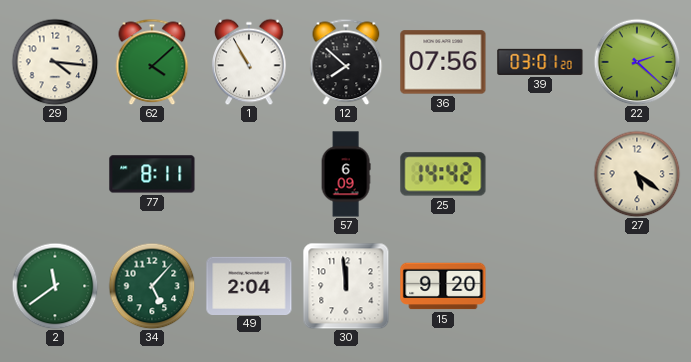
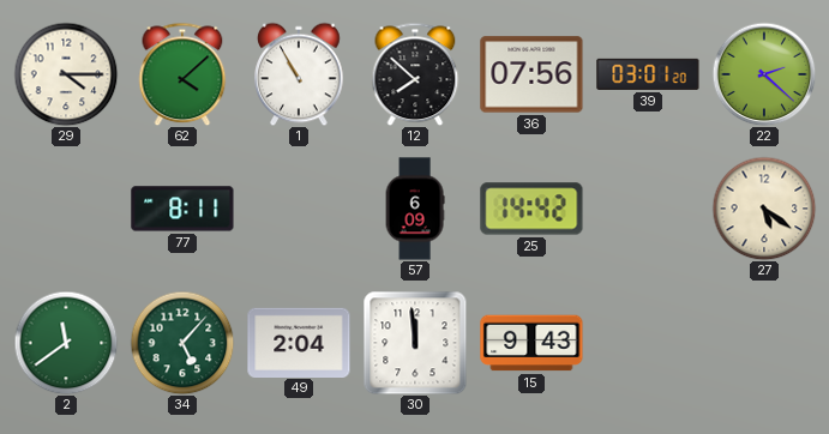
29: 4:16 -> 4:15 (66, 74)
15: 9:20 -> 9:43 (531, 343)
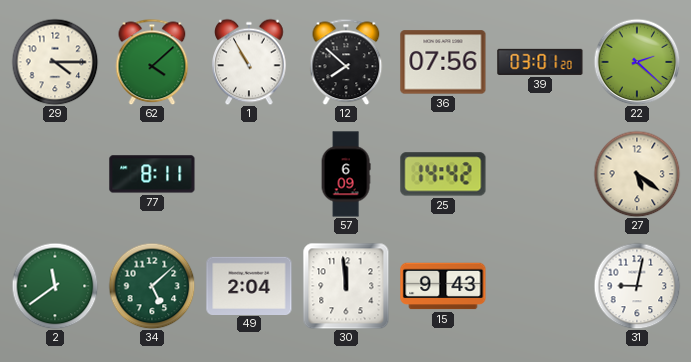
34: 5:07 -> 5:08 (152, 286)
31: none -> 9:02 (637, 286)
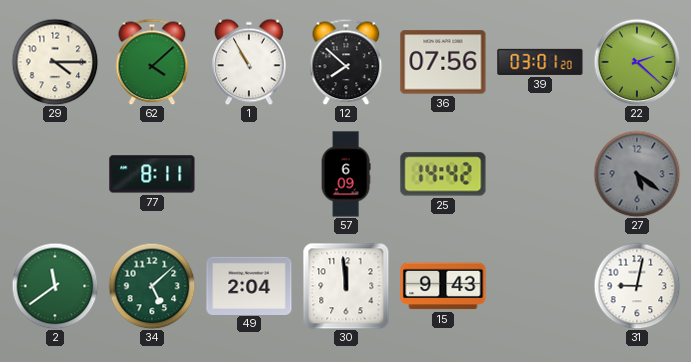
27 dial: cream -> grey (637, 174)
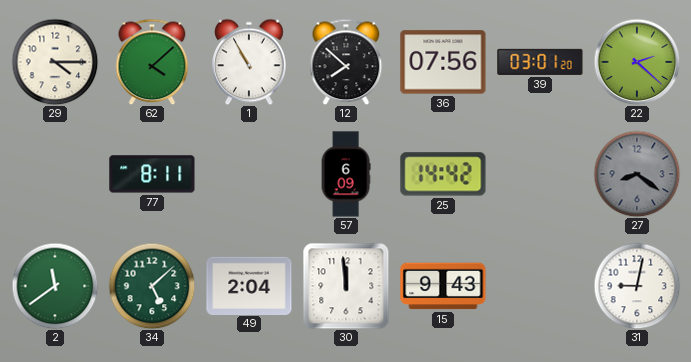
27: 5:21 -> 8:21 (637, 174)
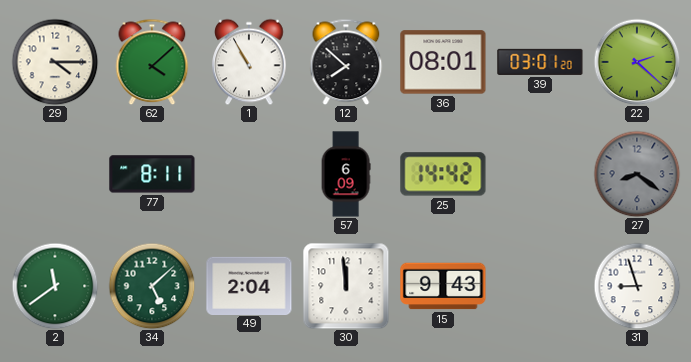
36: 07:56 -> 08:01 (443, 62)
31: 9:02 -> 8:57 (637, 286)
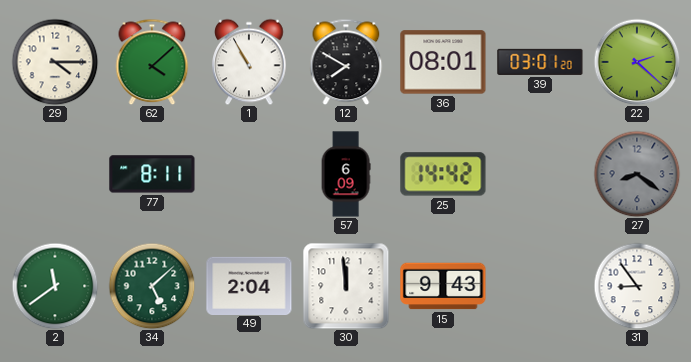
12: 7:52 -> 7:50 (346, 62)
31: 8:57 -> 8:54 (637, 286)
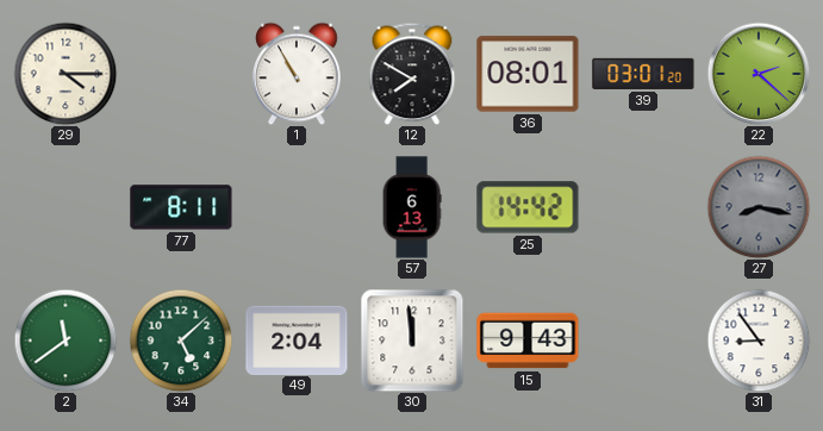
62: 4:08 -> none (152, 62)
57: 6:09 -> 6:13 (412, 207)
27: 8:21 -> 8:17 (759, 207)
